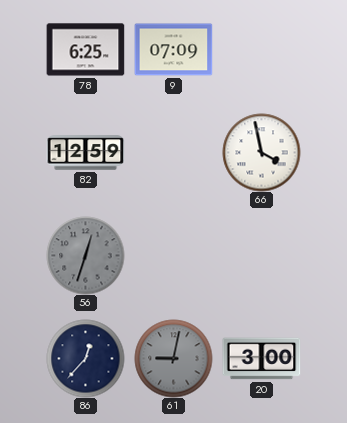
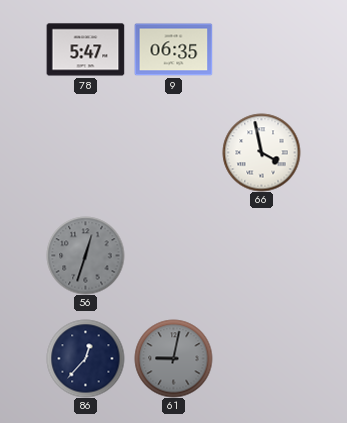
78: 6:25 -> 5:47 (85, 50)
9: 07:09 -> 06:35 (173, 50)
82: 12:59 -> none (85, 153)
20: 3:00 -> none (261, 359)
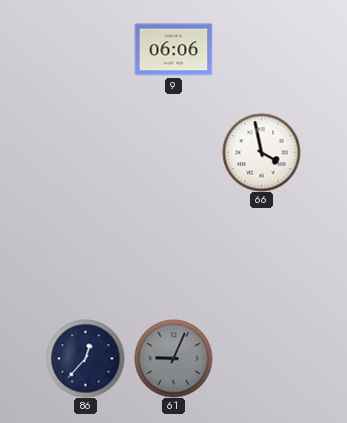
78: 5:47 -> none (85, 50)
9: 06:35 -> 06:06 (173, 50)
56: 12:33 -> none (85, 255)
61: 9:02 -> 9:04 (173, 358)
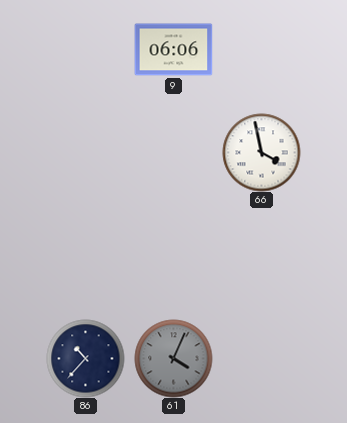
86: 12:37 -> 10:37 (85, 358)
61: 9:04 -> 4:04 (173, 358)
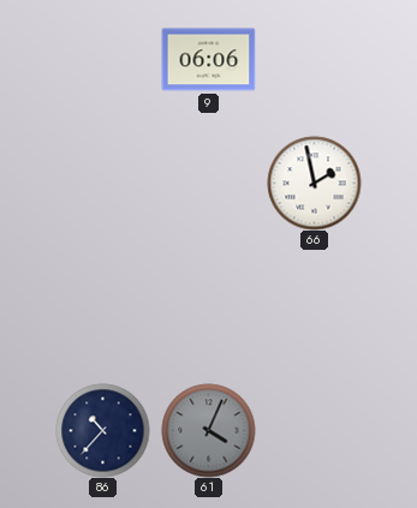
66: 3:58 -> 1:58 (314, 183)
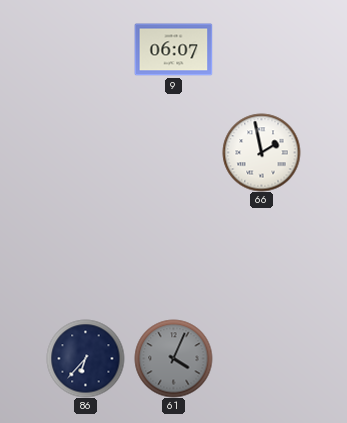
9: 06:06 -> 06:07 (173, 50)
86: 10:37 -> 6:37 (85, 358)
